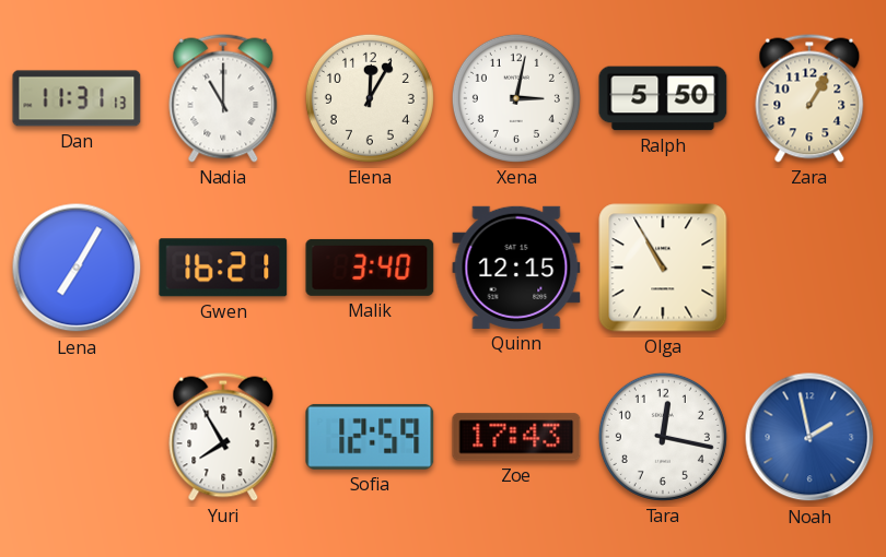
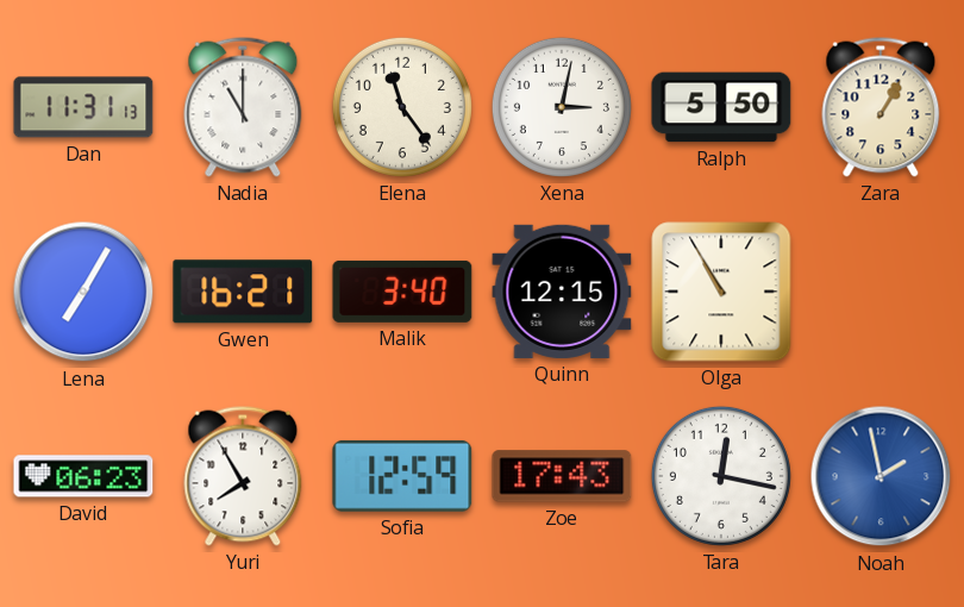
Elena: 12:05 -> 11:24 (402, 107)
David: none -> 06:23 (83, 476)
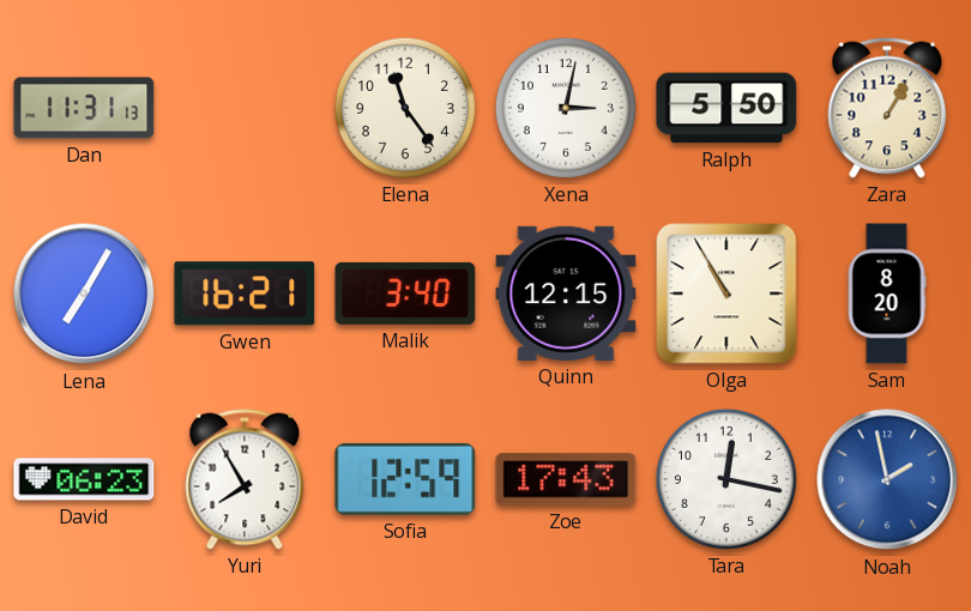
Nadia: 11:00 -> none (243, 107)
Sam: none -> 8:20 (887, 294)
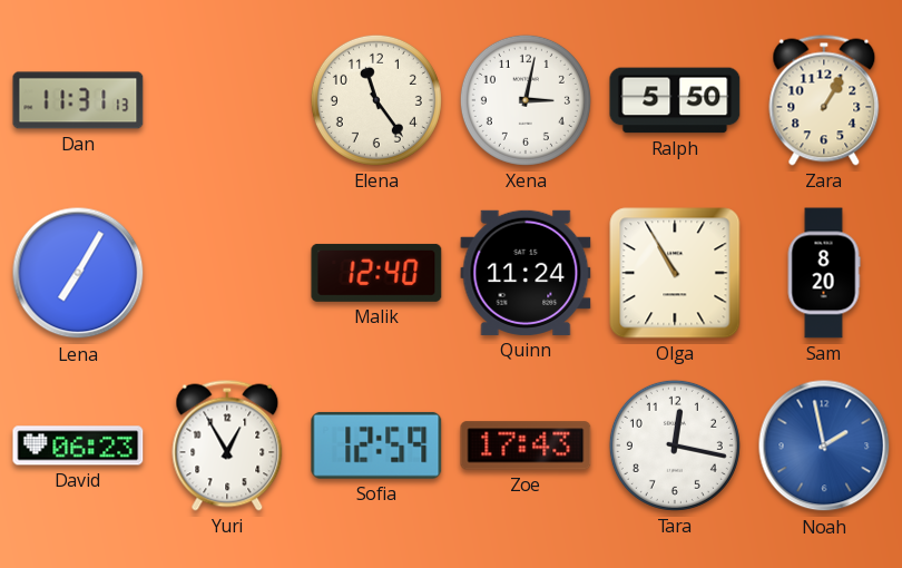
Gwen: 16:21 -> none (245, 294)
Malik: 3:40 -> 12:40 (376, 273)
Quinn: 12:15 -> 11:24 (526, 273)
Yuri: 7:55 -> 12:55 (227, 445)
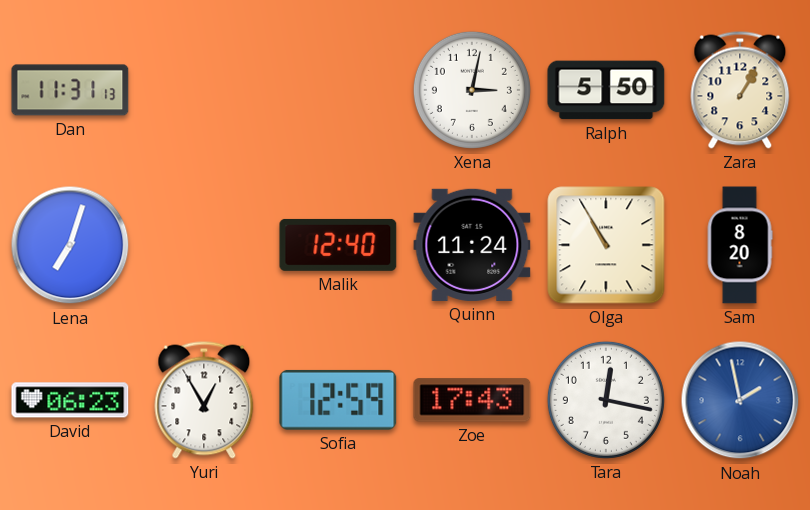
Elena: 11:24 -> none (376, 100)
Lena: 7:05 -> 7:03 (70, 245)
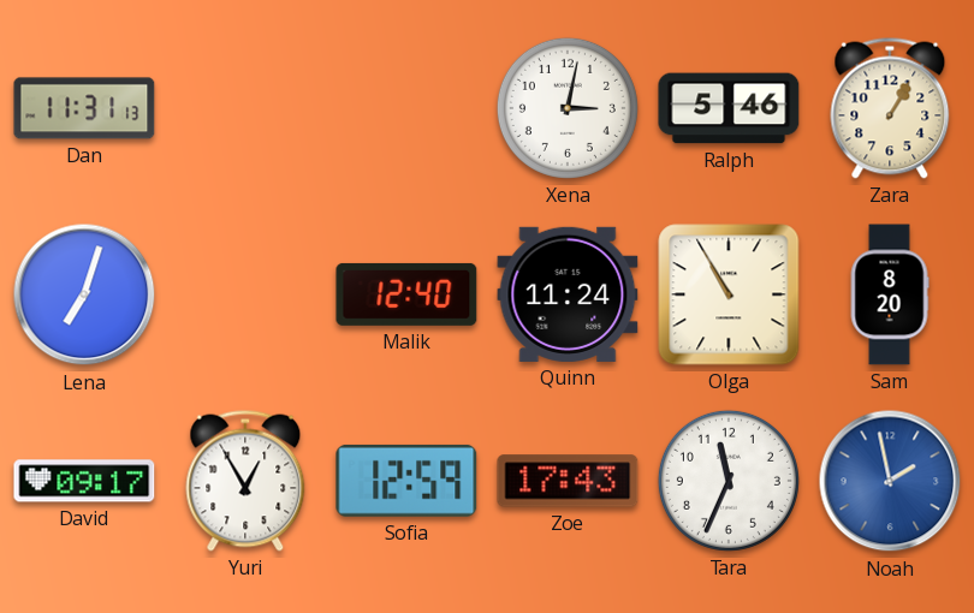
Ralph: 5:50 -> 5:46 (729, 108)
David: 06:23 -> 09:17 (84, 481)
Tara: 12:17 -> 11:34 (729, 481)
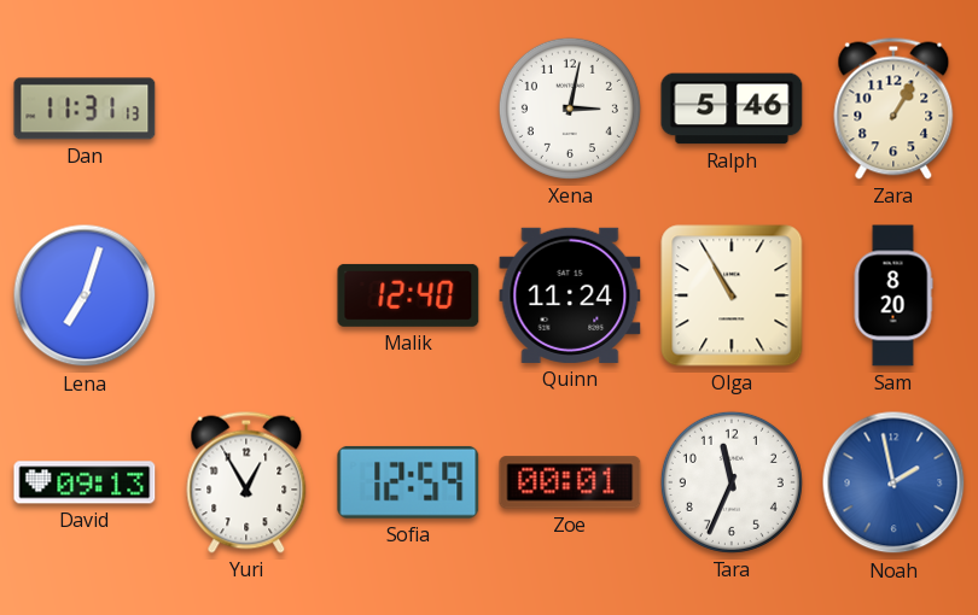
David: 09:17 -> 09:13 (85, 482)
Zoe: 17:43 -> 00:01 (570, 482)
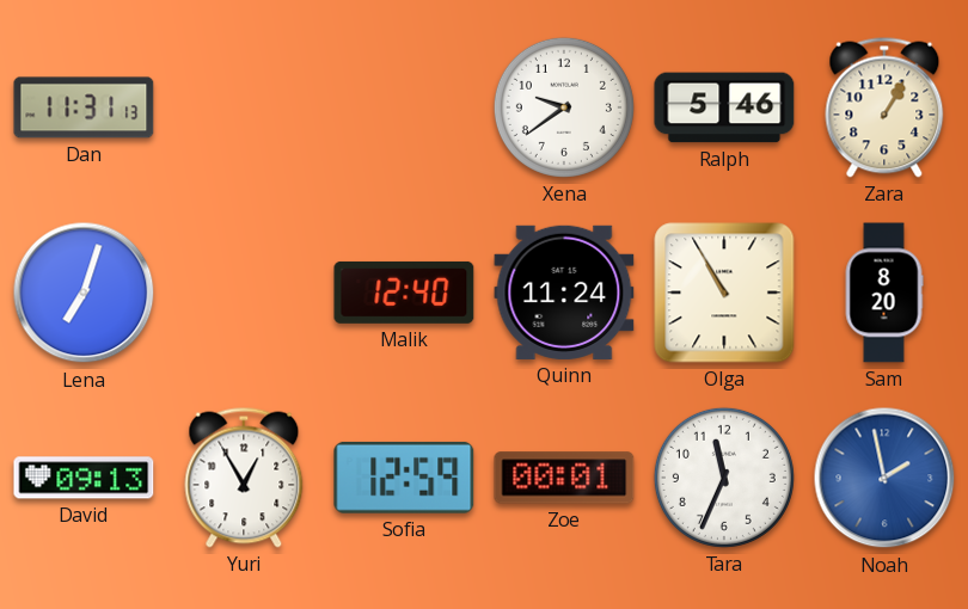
Xena: 3:02 -> 9:39 (564, 107)
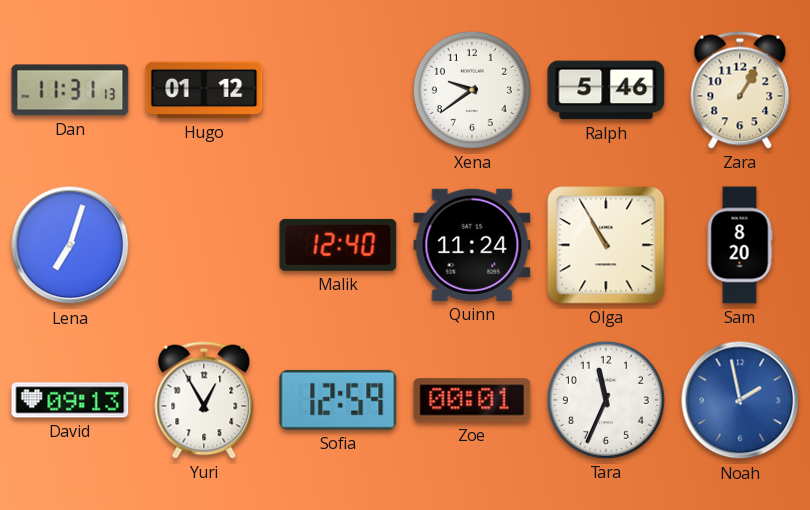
Hugo: none -> 01:12 (204, 90)
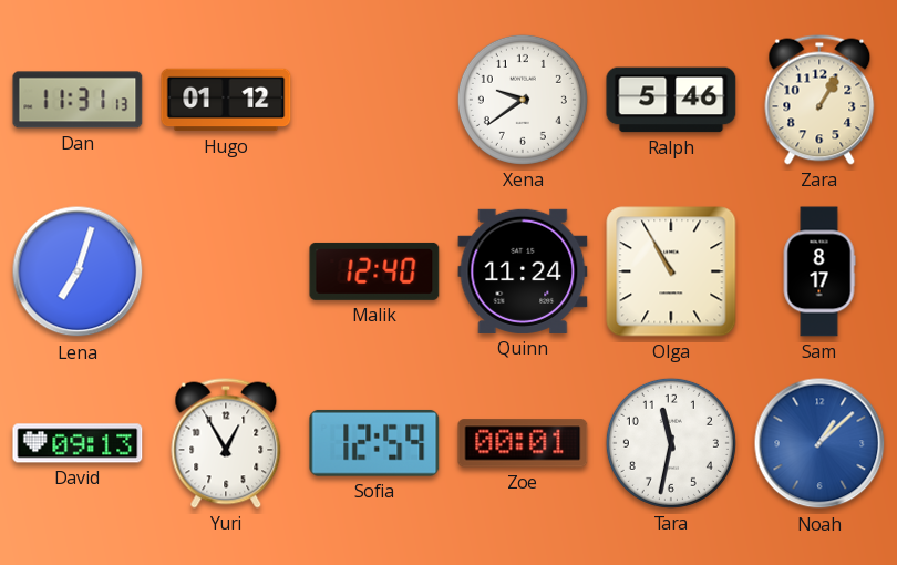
Sam: 8:20 -> 8:17 (819, 271)
Tara: 11:34 -> 11:32 (671, 443)
Noah: 1:58 -> 1:08 (819, 443)
